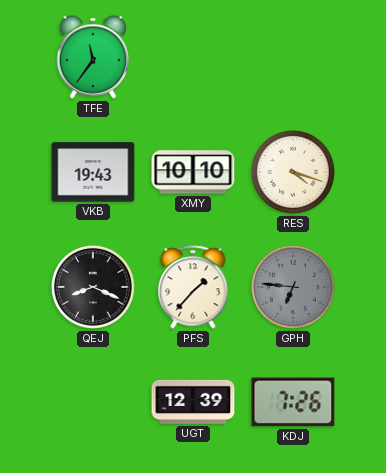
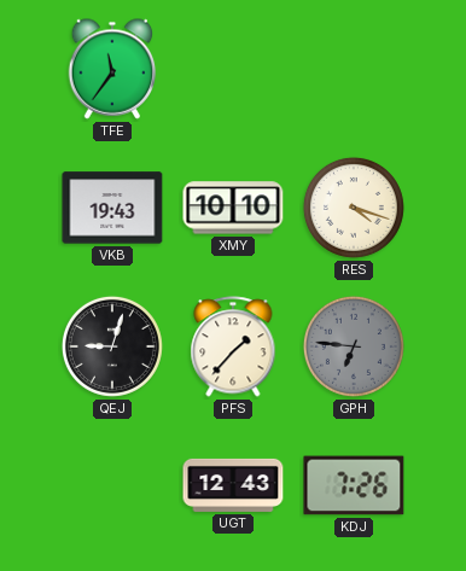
QEJ: 8:19 -> 9:03 (112, 346)
UGT: 12:39 -> 12:43 (233, 485)
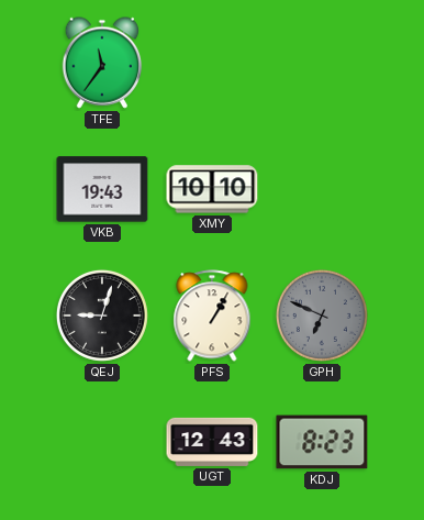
RES: 4:18 -> none (354, 208)
PFS: 1:37 -> 1:05 (212, 316)
GPH: 6:46 -> 6:49 (322, 316)
KDJ: 7:26 -> 8:23 (322, 442)
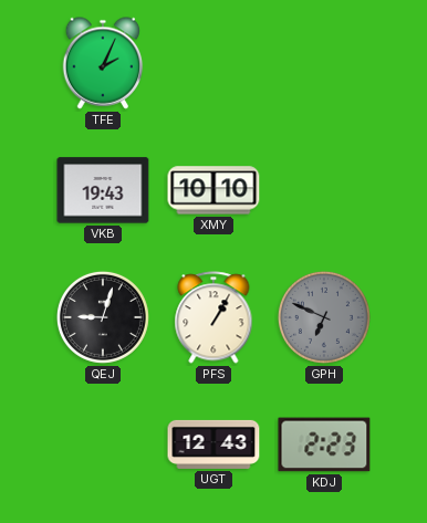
TFE: 11:36 -> 2:04 (103, 63)
KDJ: 8:23 -> 2:23 (324, 444)
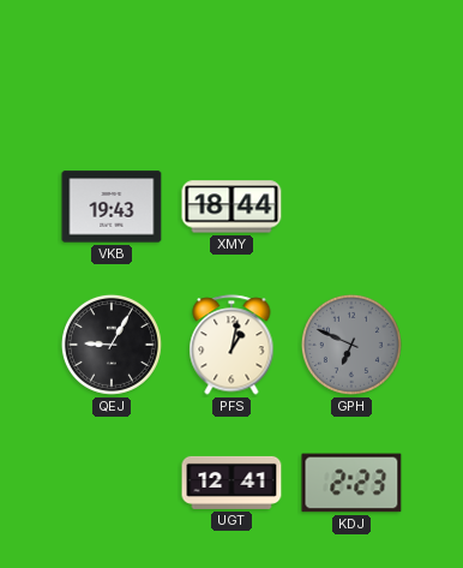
TFE: 2:04 -> none (103, 63)
XMY: 10:10 -> 18:44 (231, 207)
QEJ: 9:03 -> 9:05 (112, 345)
PFS: 1:05 -> 1:02 (231, 345)
UGT: 12:43 -> 12:41 (231, 483)
